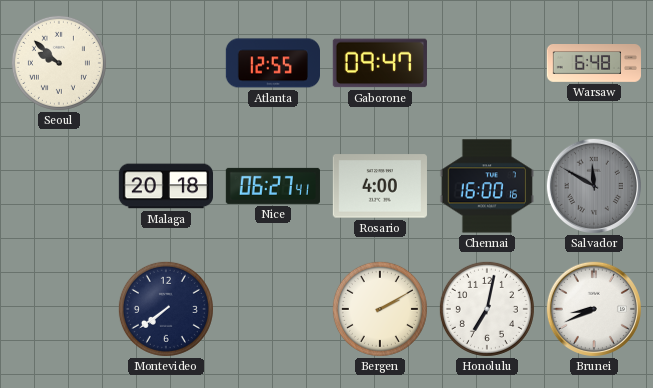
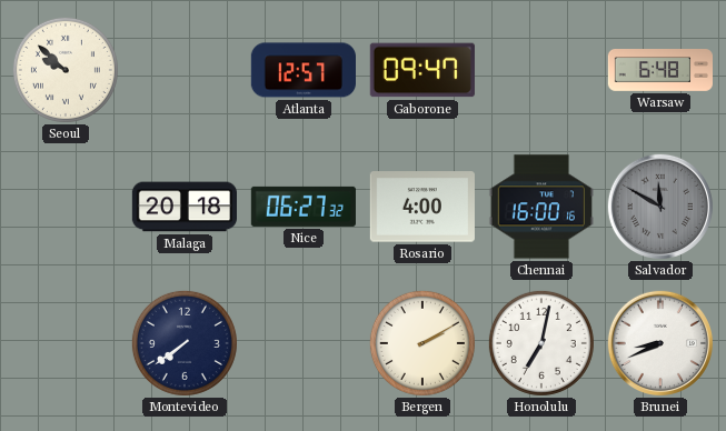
Atlanta: 12:55 -> 12:57 (302, 70)
Nice: 06:27:41 -> 06:27:32 (304, 207)
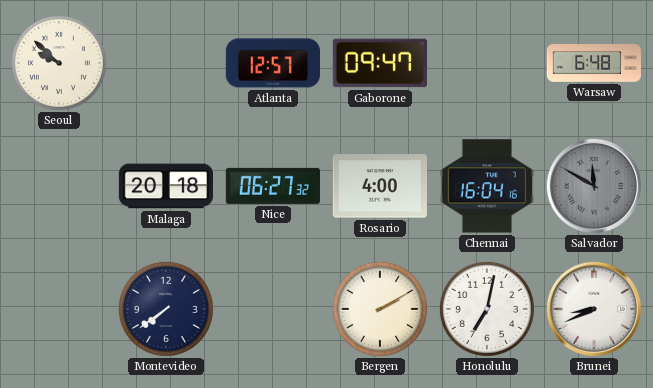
Chennai: 16:00 -> 16:04 (487, 186)
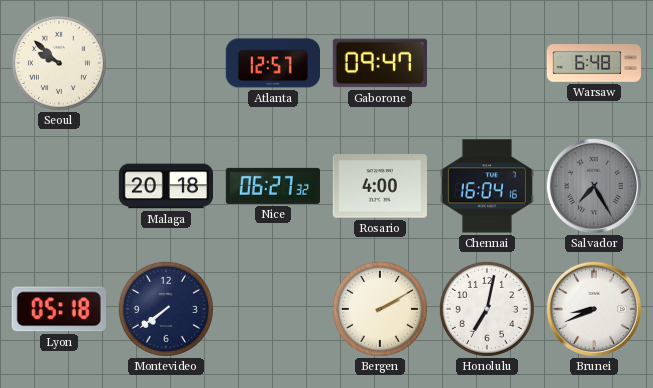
Salvador: 11:50 -> 7:25 (594, 186)
Lyon: none -> 05:18 (59, 309)
